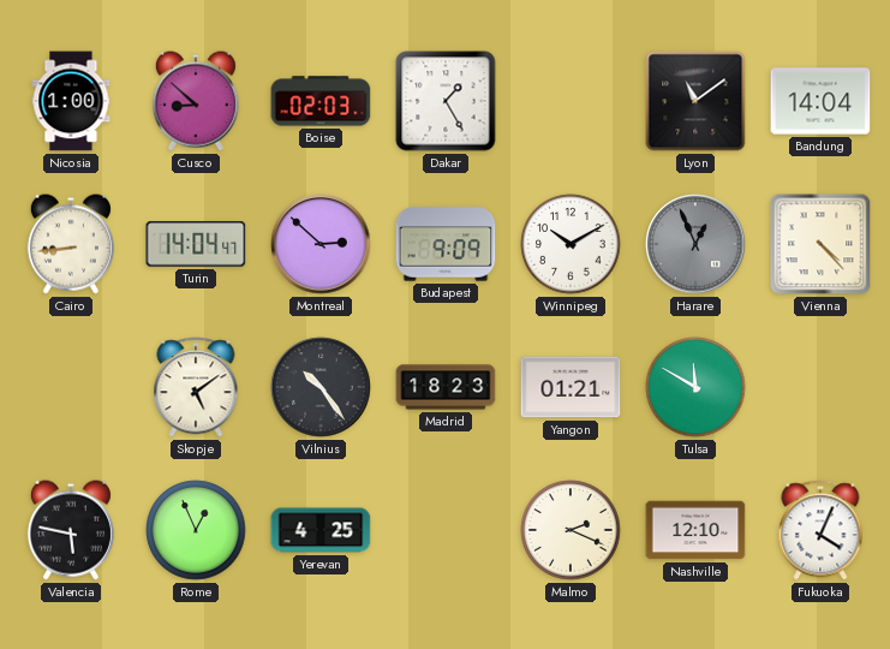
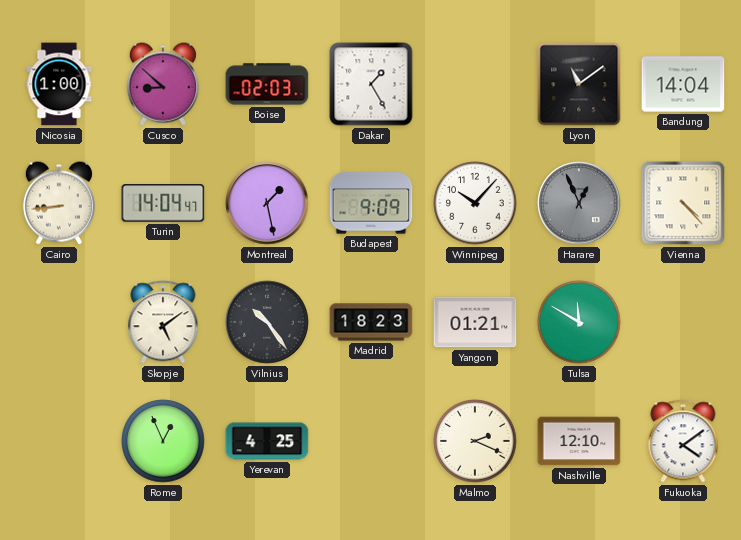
Montreal: 2:52 -> 1:28 (267, 203)
Winnipeg: 10:10 -> 10:07 (475, 203)
Valencia: 5:47 -> none (71, 530)
Fukuoka: 4:04 -> 4:09 (683, 441)
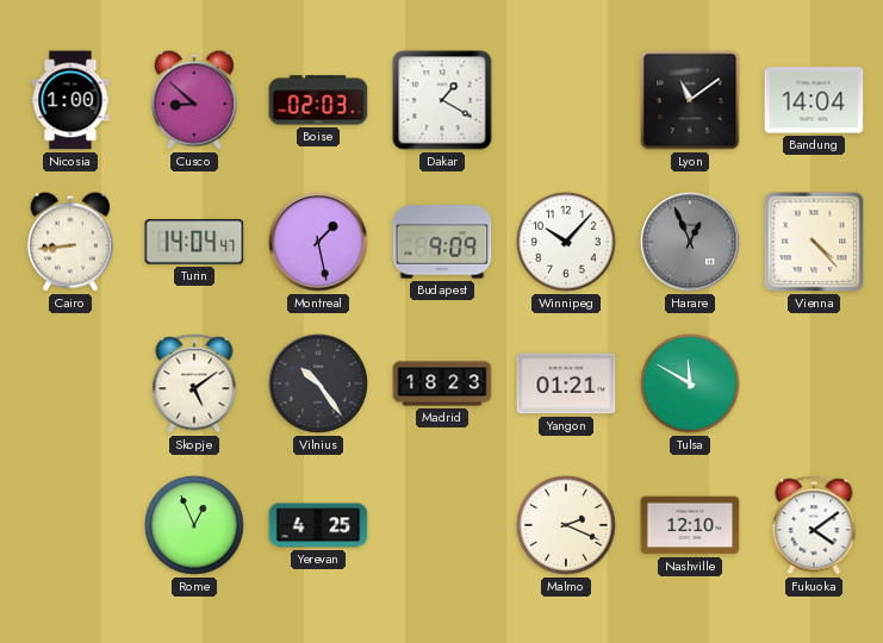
Dakar: 1:25 -> 1:20 (442, 100)
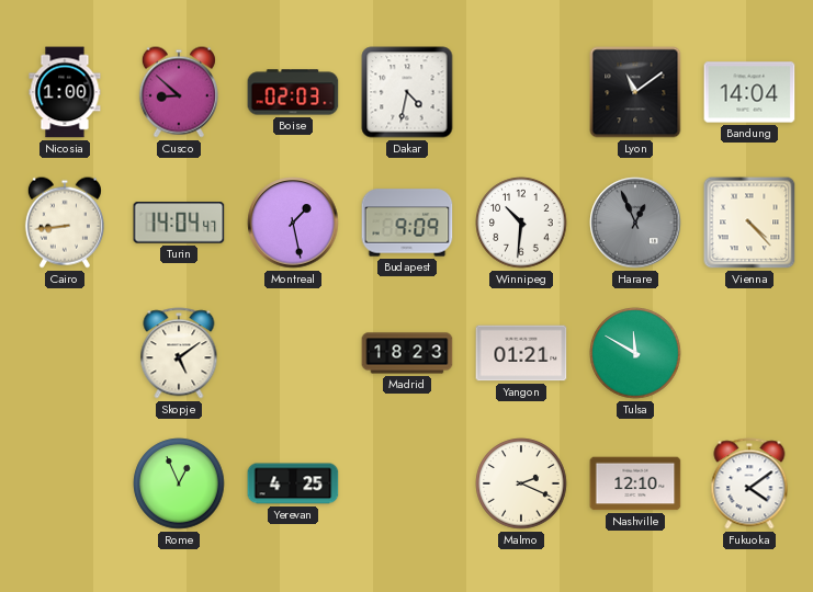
Dakar: 1:20 -> 4:32 (407, 92)
Winnipeg: 10:07 -> 10:31 (521, 223)
Vilnius: 10:24 -> none (318, 383)
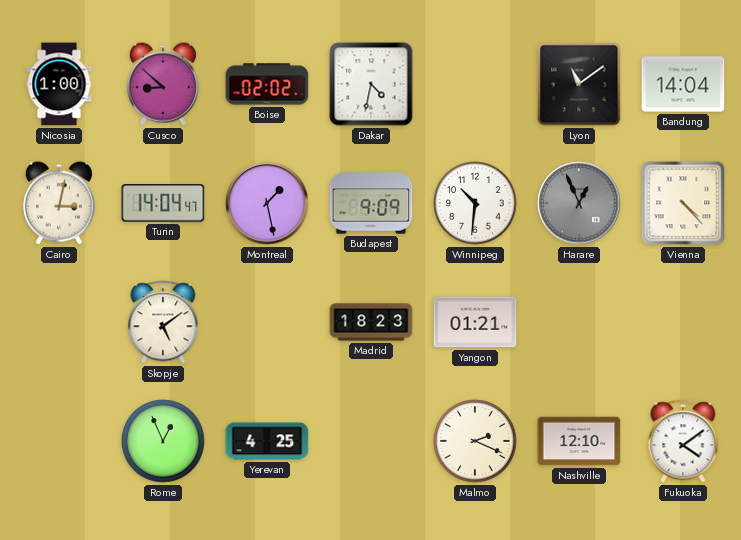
Boise: 02:03 -> 02:02 (267, 84)
Cairo: 8:44 -> 3:02 (59, 203)
Tulsa: 11:50 -> none (635, 353)
